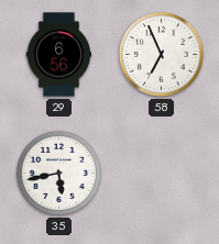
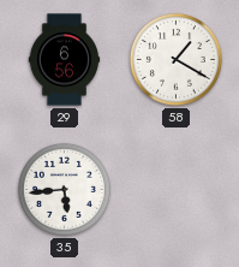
58: 6:56 -> 1:20 (175, 59)
35: 5:43 -> 5:44 (64, 189)
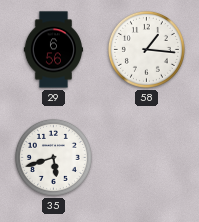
58: 1:20 -> 1:16 (146, 49)
35: 5:44 -> 5:42 (53, 157)
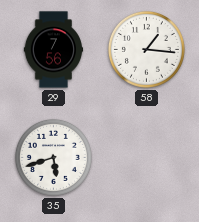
29: 6:56 -> 7:56 (54, 50)
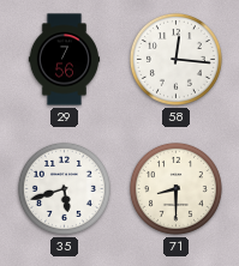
58: 1:16 -> 12:16 (175, 59)
71: none -> 8:30 (175, 188)
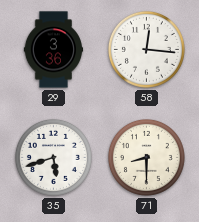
29: 7:56 -> 3:36 (54, 50)
